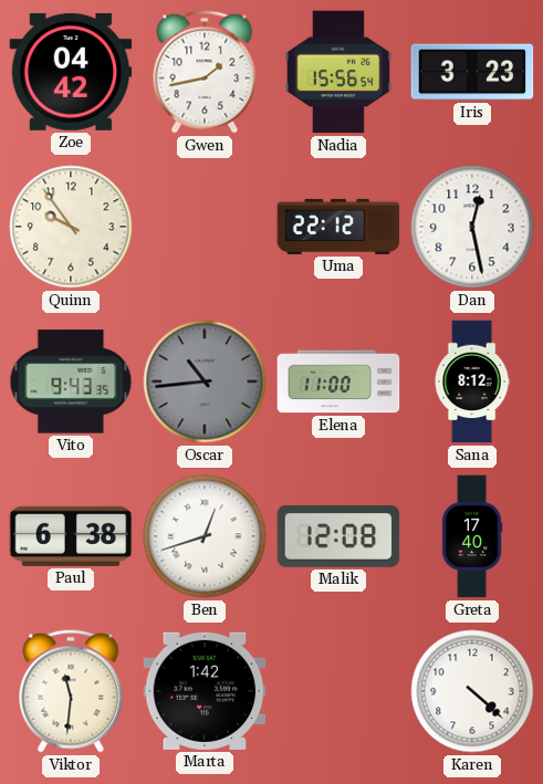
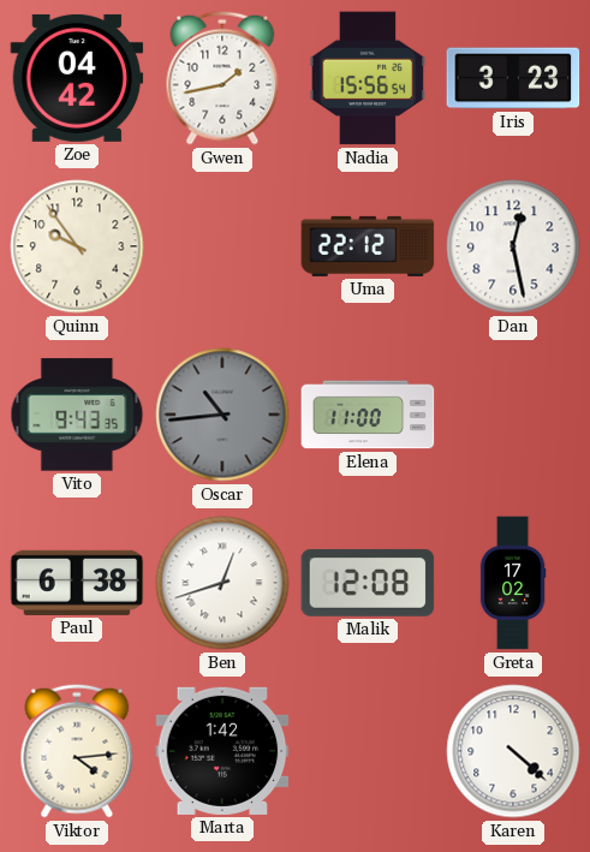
Sana: 8:12 -> none (472, 381)
Greta: 17:40 -> 17:02 (513, 583)
Viktor: 11:31 -> 4:14 (77, 751)
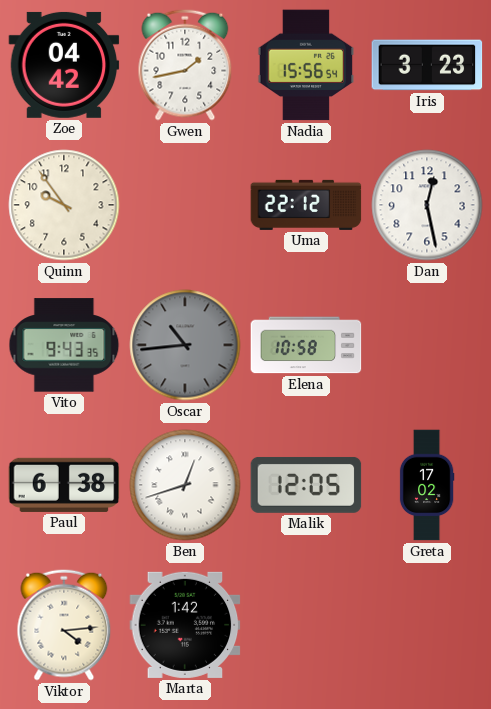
Elena: 11:00 -> 10:58 (306, 345)
Malik: 12:08 -> 12:05 (306, 485)
Karen: 4:22 -> none (513, 751)
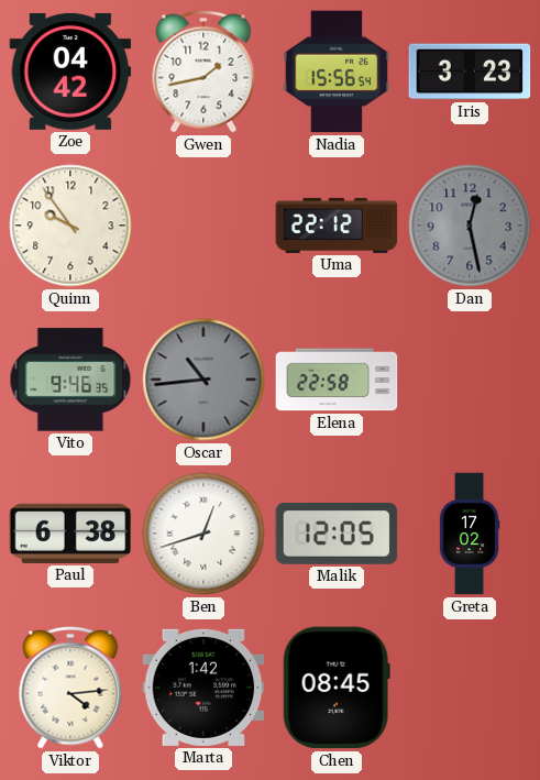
Dan dial: white -> grey (470, 226)
Vito: 9:43 -> 9:46 (70, 380)
Elena: 10:58 -> 22:58 (337, 380)
Chen: none -> 08:45 (337, 688)
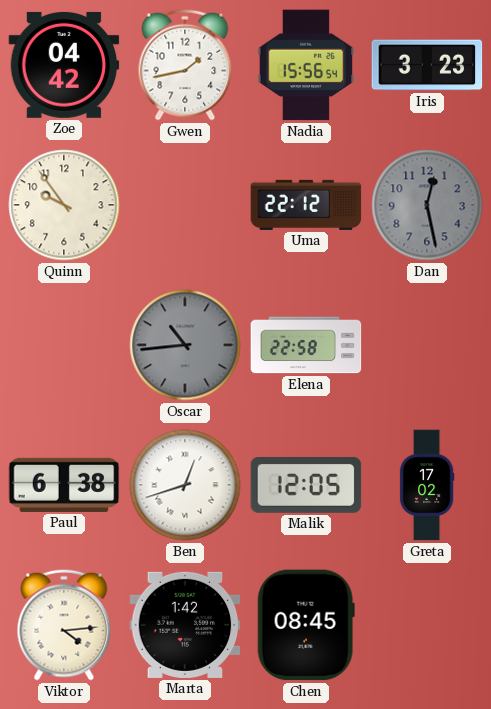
Vito: 9:46 -> none (70, 380)
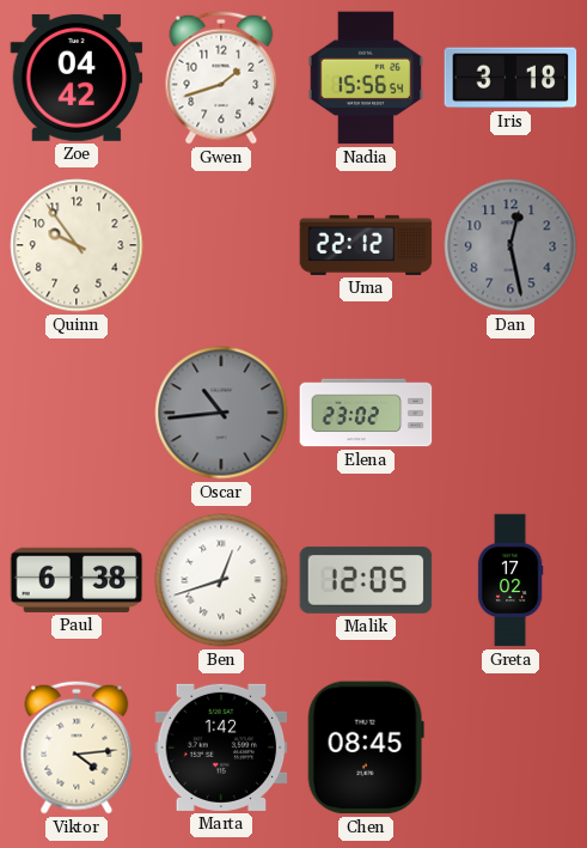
Gwen: 1:43 -> 1:42 (221, 78)
Iris: 3:23 -> 3:18 (510, 78)
Elena: 22:58 -> 23:02 (366, 413)
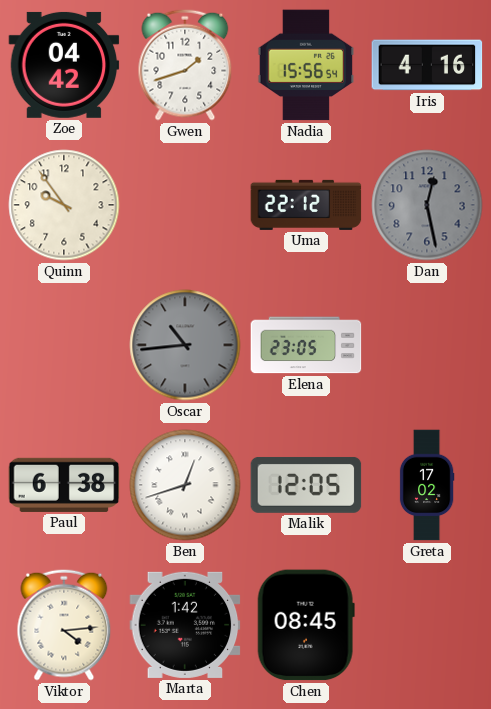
Iris: 3:18 -> 4:16 (427, 65)
Elena: 23:02 -> 23:05 (306, 345)
